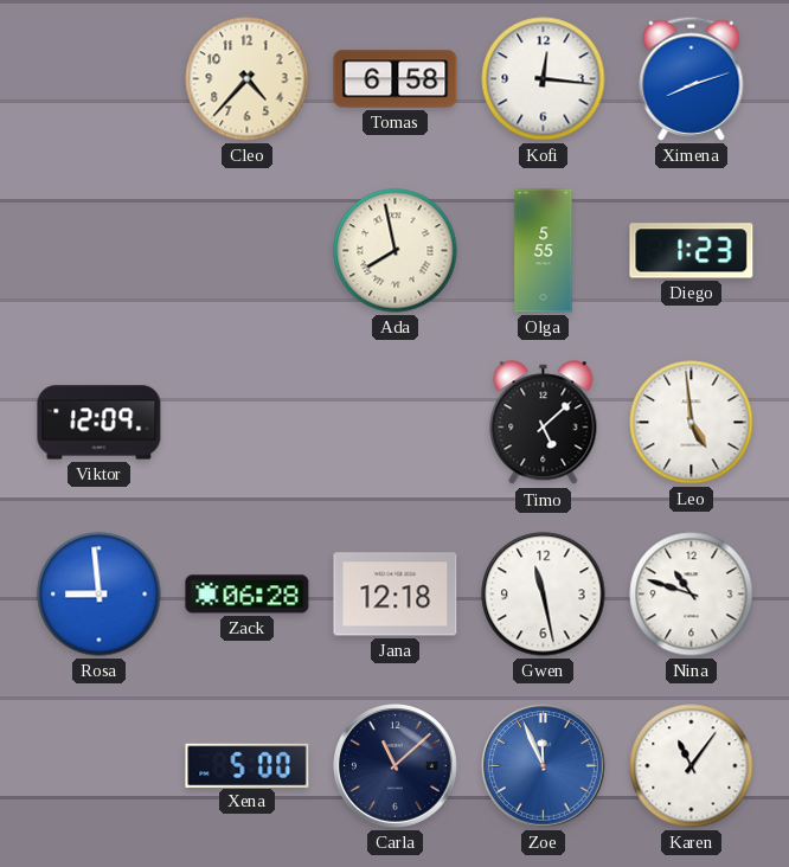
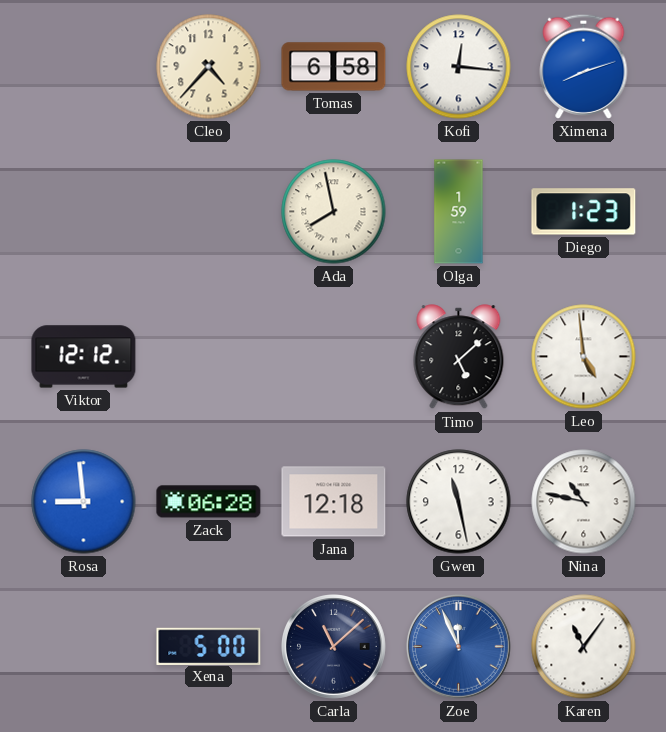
Olga: 5:55 -> 1:59 (459, 212)
Viktor: 12:09 -> 12:12 (84, 357)
Nina: 10:48 -> 10:47 (584, 502)
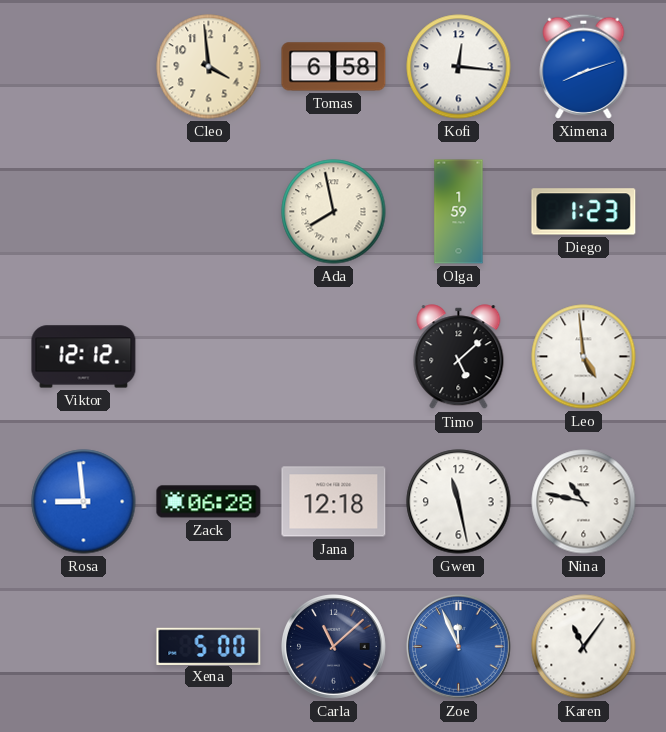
Cleo: 4:37 -> 3:59 (209, 67)
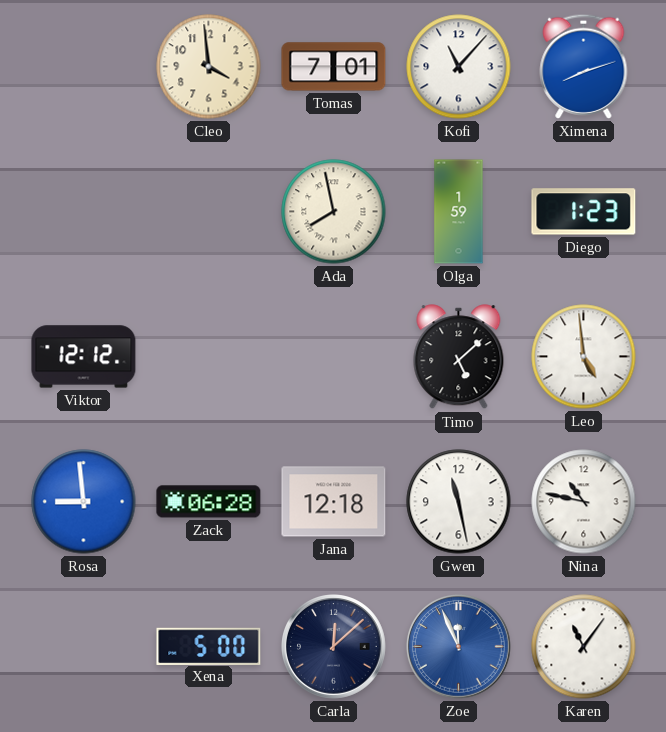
Tomas: 6:58 -> 7:01 (334, 67)
Kofi: 12:16 -> 11:07 (459, 67)
Carla: 11:08 -> 12:08 (334, 647)
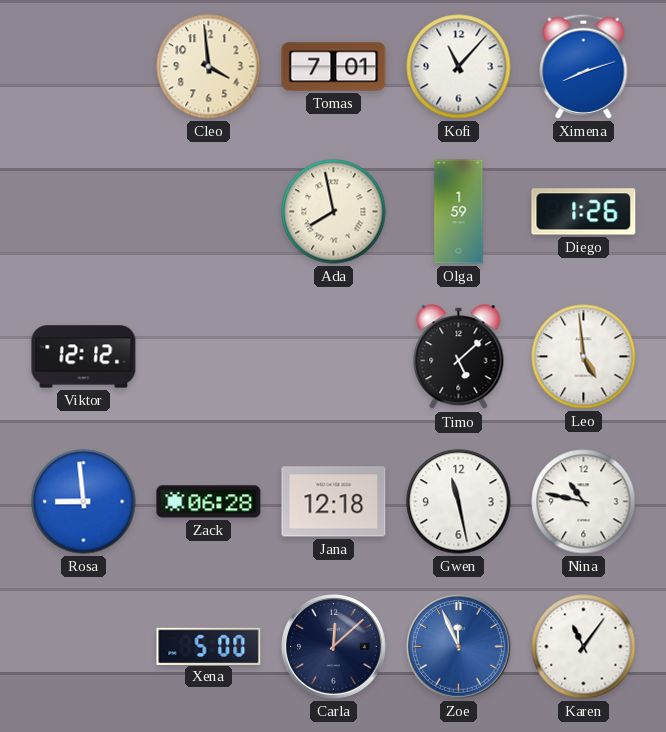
Diego: 1:23 -> 1:26 (584, 212)
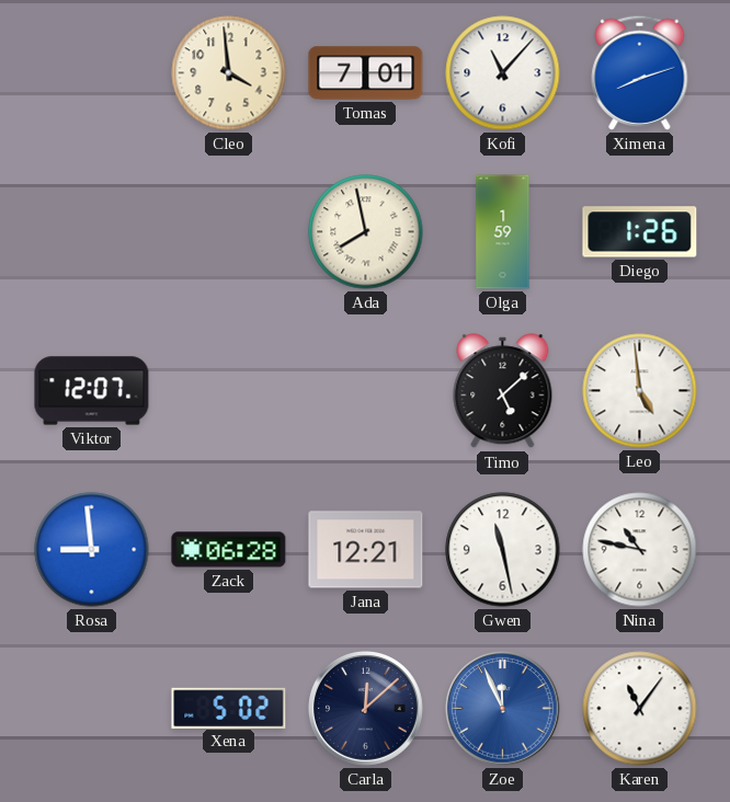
Viktor: 12:12 -> 12:07 (92, 391)
Jana: 12:18 -> 12:21 (366, 550)
Xena: 5:00 -> 5:02 (229, 708)
